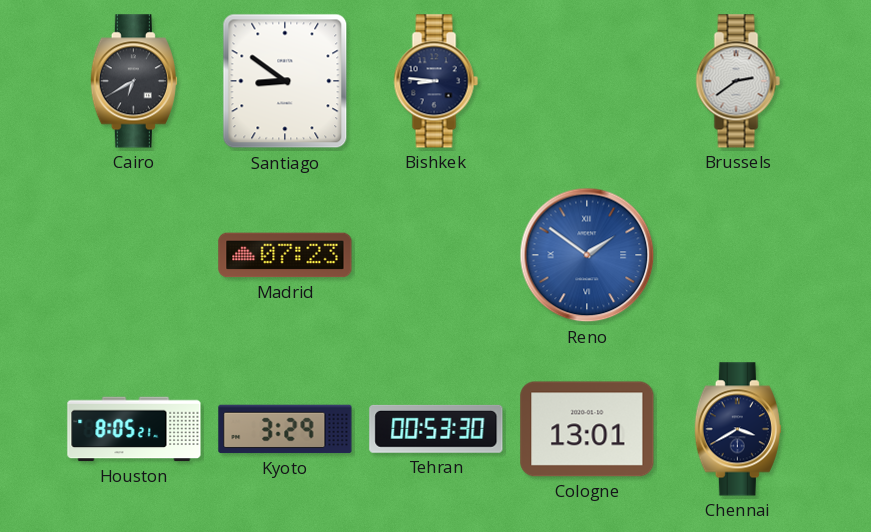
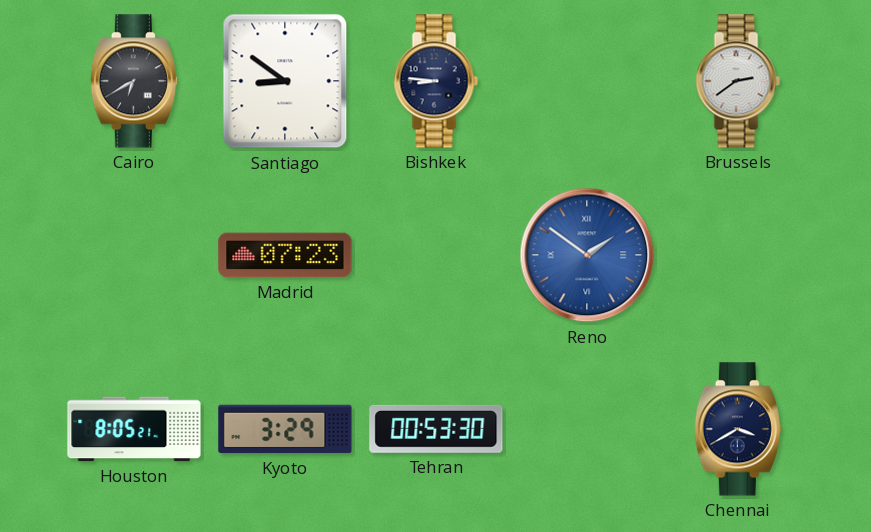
Cologne: 13:01 -> none (587, 429)
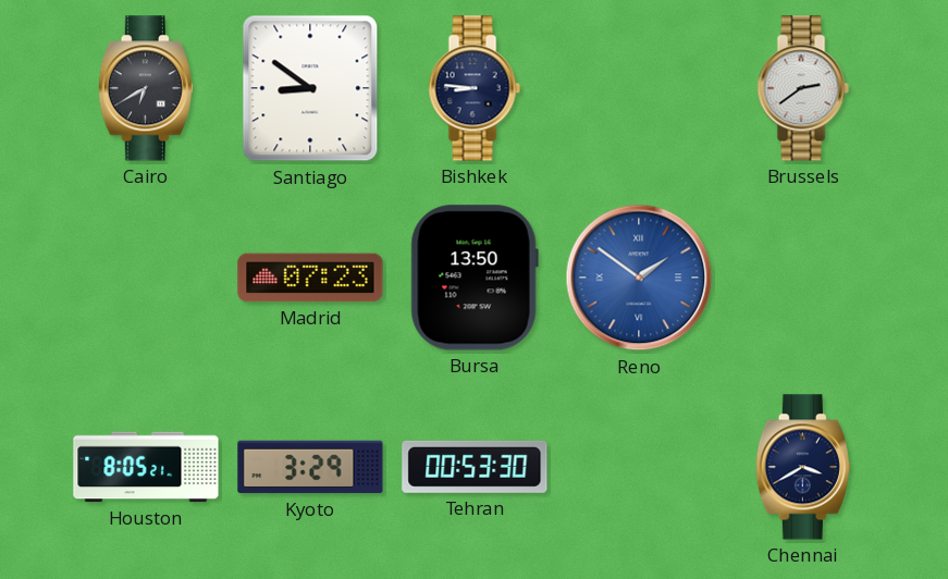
Bursa: none -> 13:50 (475, 278)
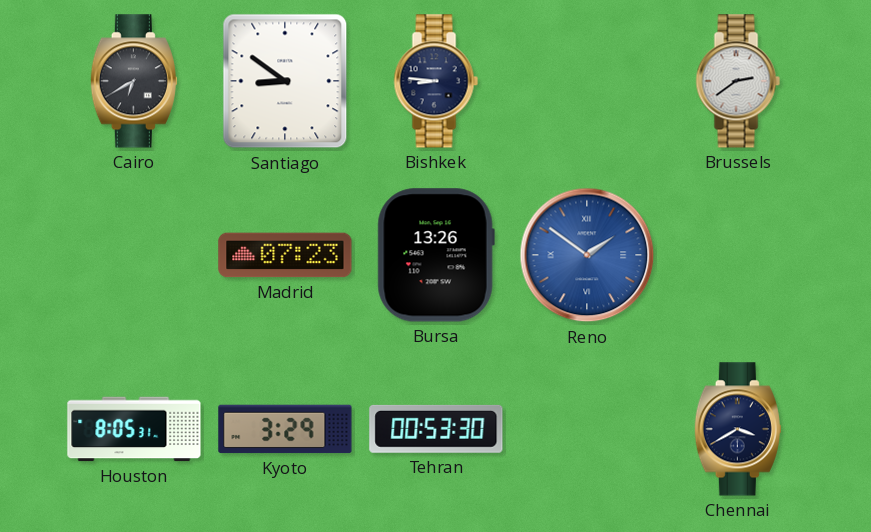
Bursa: 13:50 -> 13:26 (436, 255)
Houston: 8:05:21 -> 8:05:31 (134, 429)
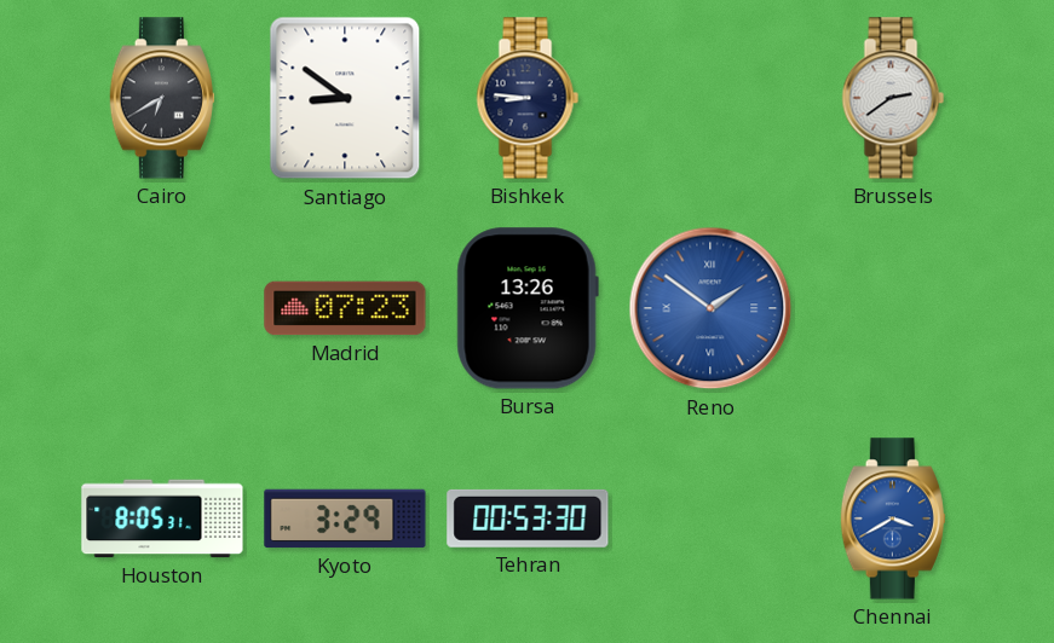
Chennai dial: navy -> blue (893, 519)
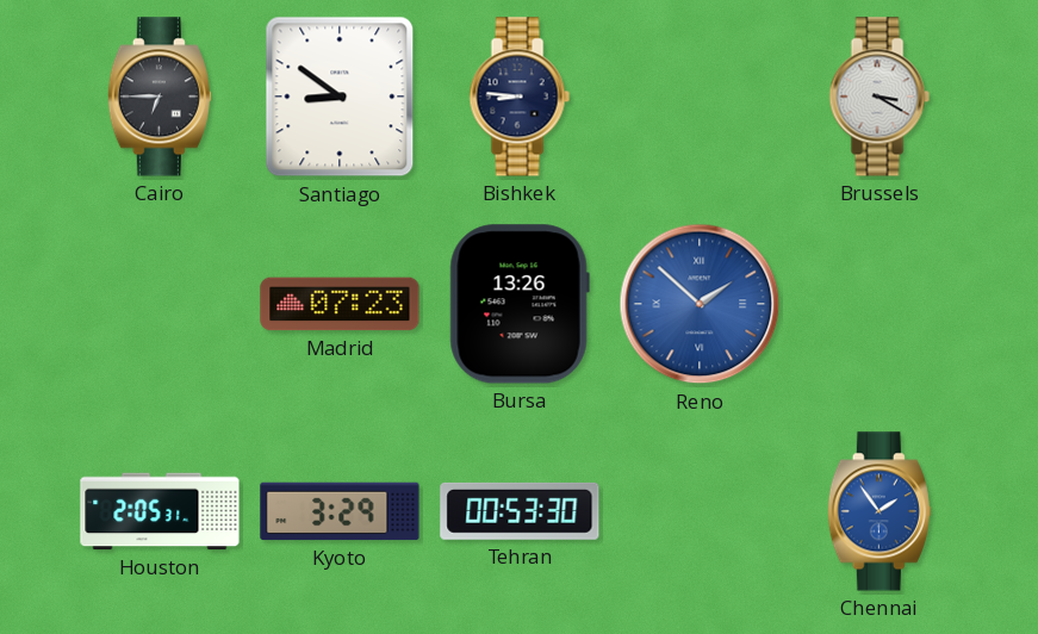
Cairo: 6:40 -> 6:45 (160, 97)
Brussels: 2:39 -> 3:20 (879, 97)
Reno: 1:51 -> 1:52 (700, 304)
Houston: 8:05 -> 2:05 (160, 511)
Chennai: 3:40 -> 1:54 (879, 511)
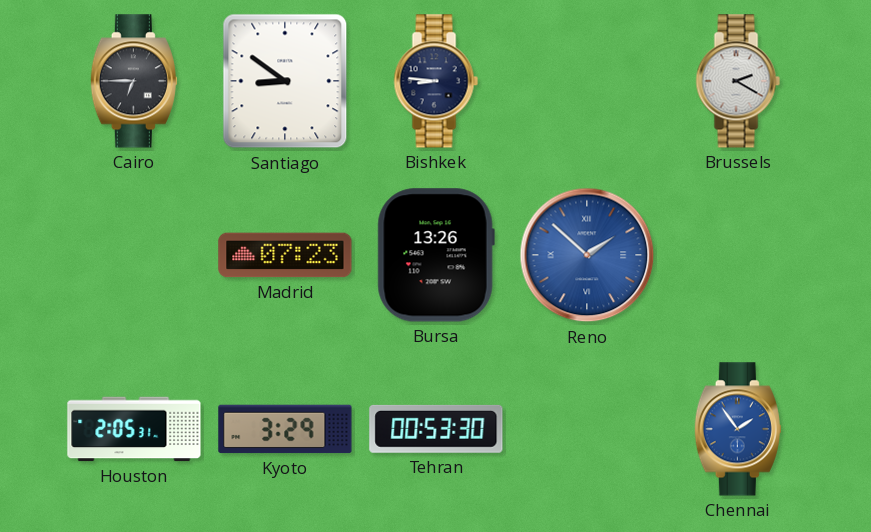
Brussels: 3:20 -> 2:20 (738, 81)
